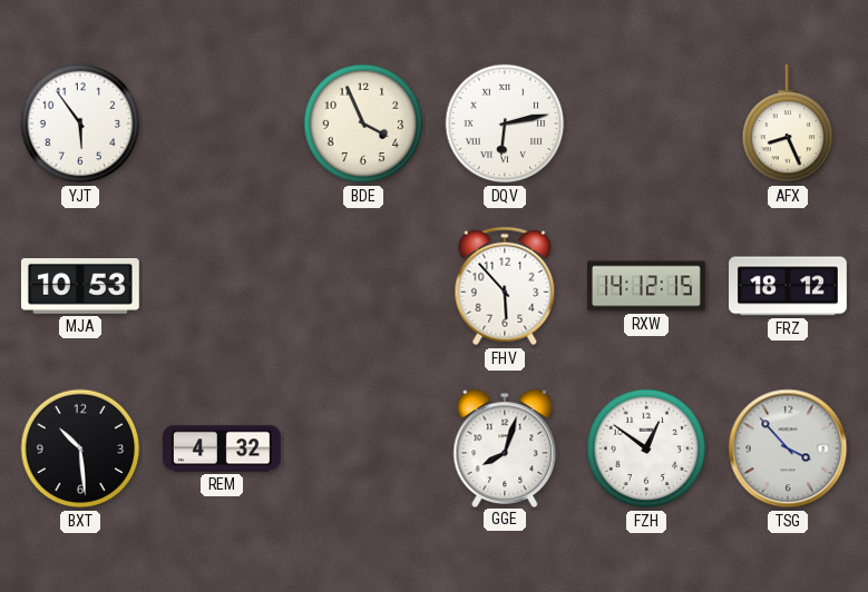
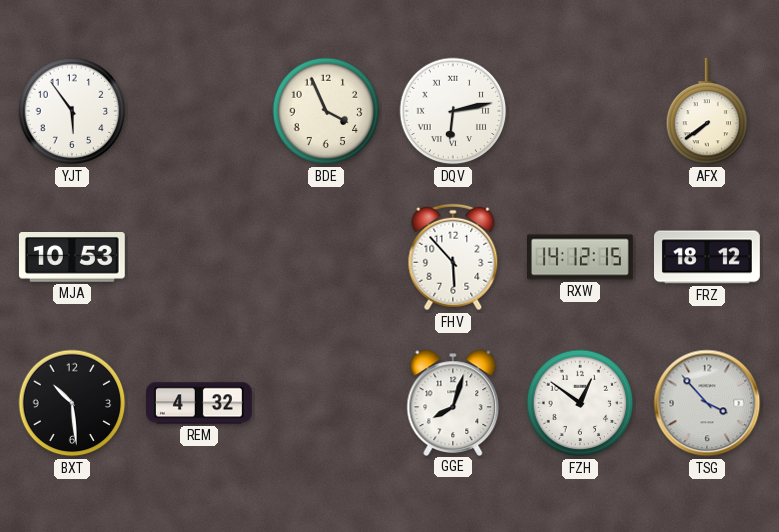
AFX: 8:26 -> 7:39 (707, 111)
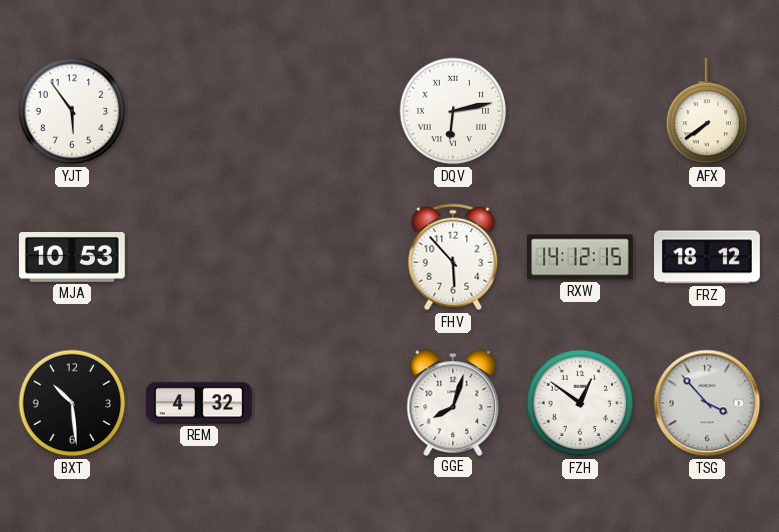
BDE: 3:56 -> none (326, 111)
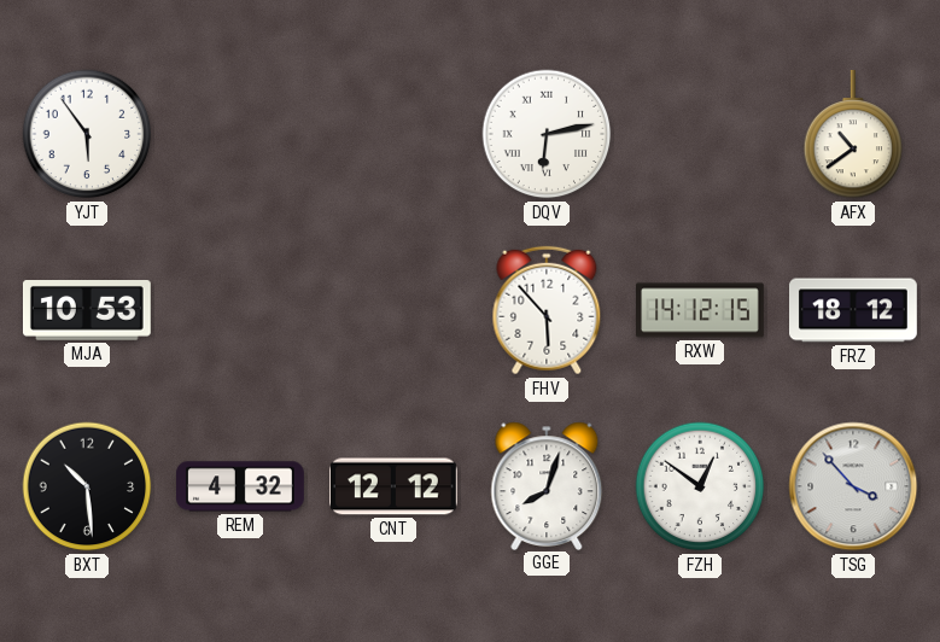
AFX: 7:39 -> 10:39 (853, 134)
CNT: none -> 12:12 (395, 486)
